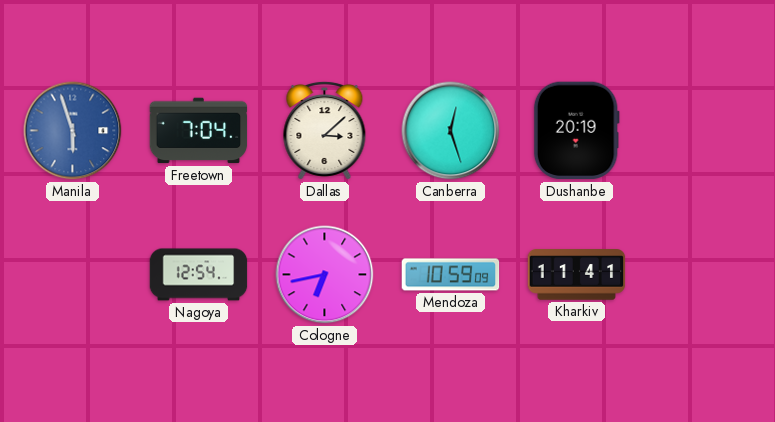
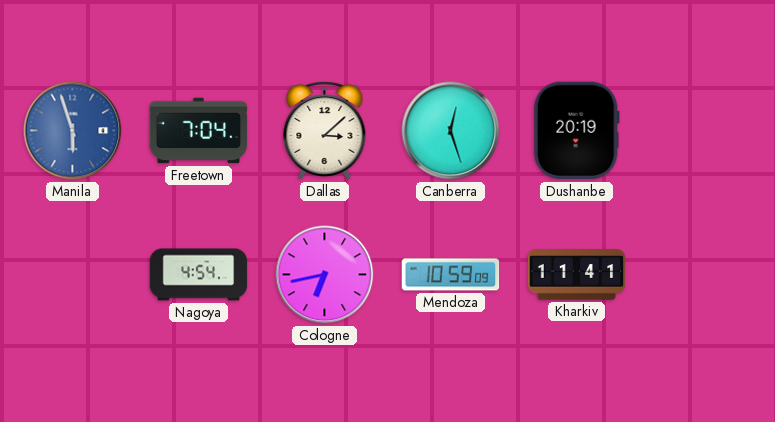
Nagoya: 12:54 -> 4:54 (199, 275)
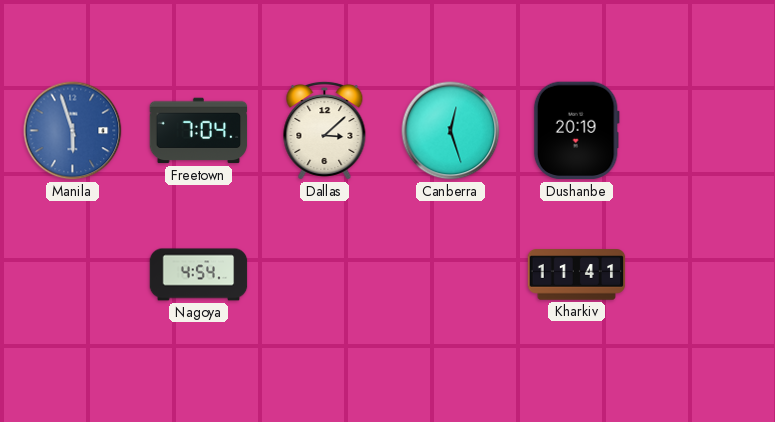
Cologne: 6:43 -> none (325, 275)
Mendoza: 10:59 -> none (451, 275)
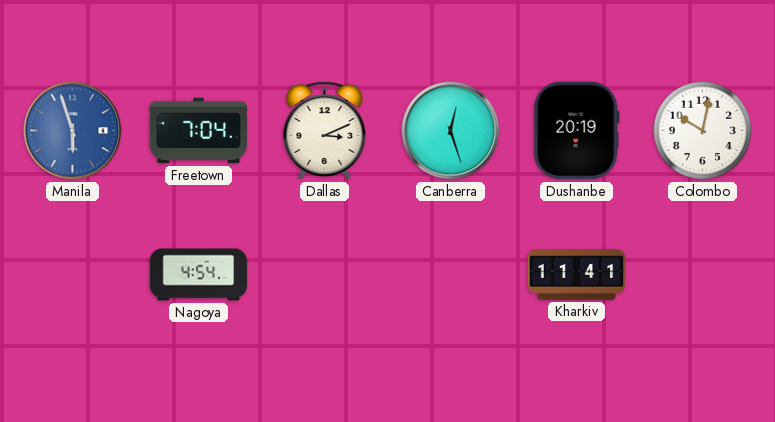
Dallas: 3:08 -> 3:11 (325, 130)
Colombo: none -> 10:02 (703, 131)
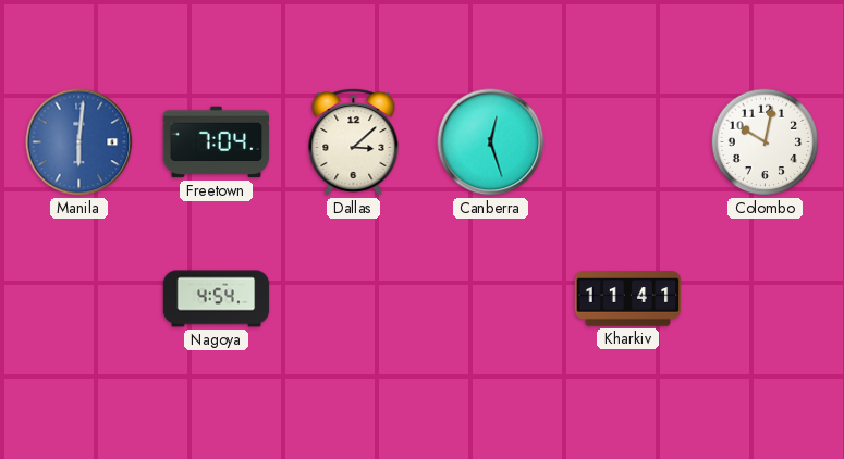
Manila: 5:57 -> 6:01 (79, 142)
Dallas: 3:11 -> 3:08 (354, 141)
Dushanbe: 20:19 -> none (576, 131)
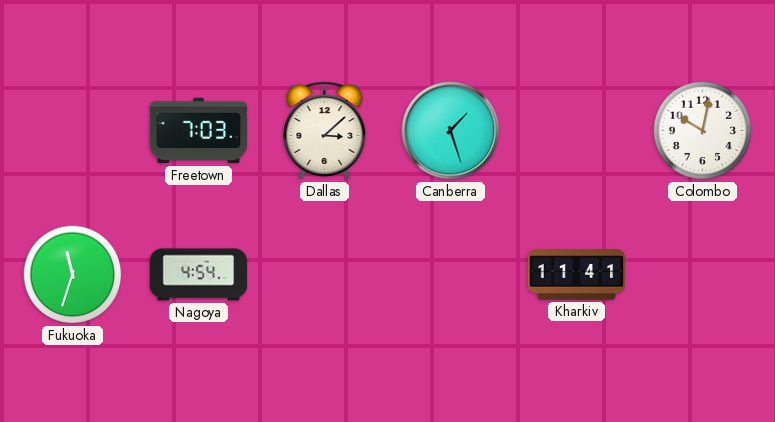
Manila: 6:01 -> none (79, 142)
Freetown: 7:04 -> 7:03 (199, 131)
Canberra: 12:27 -> 1:27 (451, 131)
Fukuoka: none -> 11:33 (73, 275)
